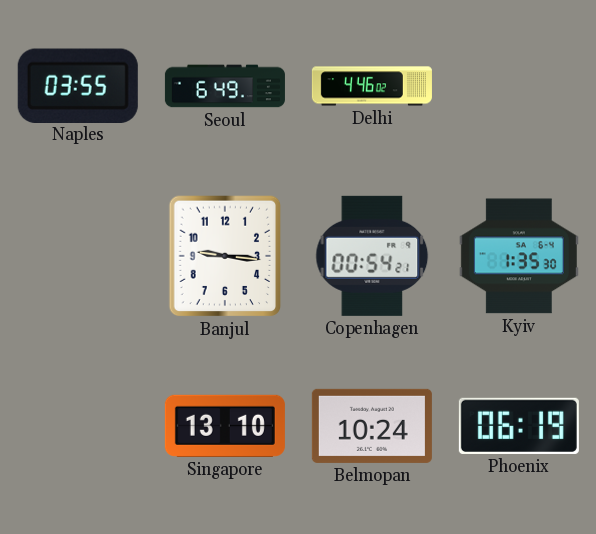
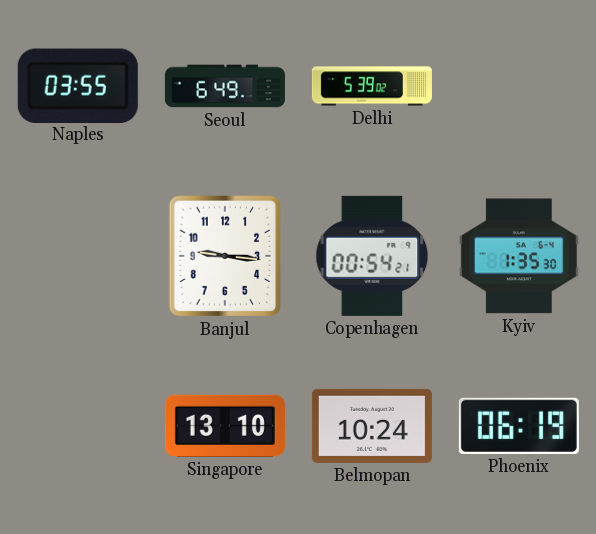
Delhi: 4:46 -> 5:39 (372, 86)
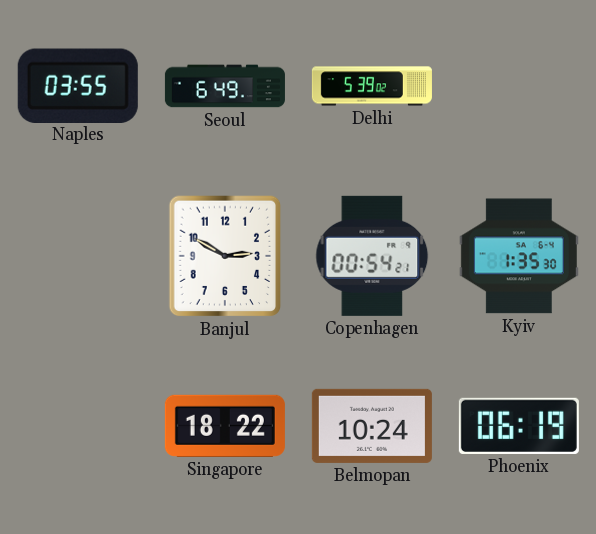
Banjul: 9:16 -> 2:50 (225, 256)
Singapore: 13:10 -> 18:22 (225, 426)
